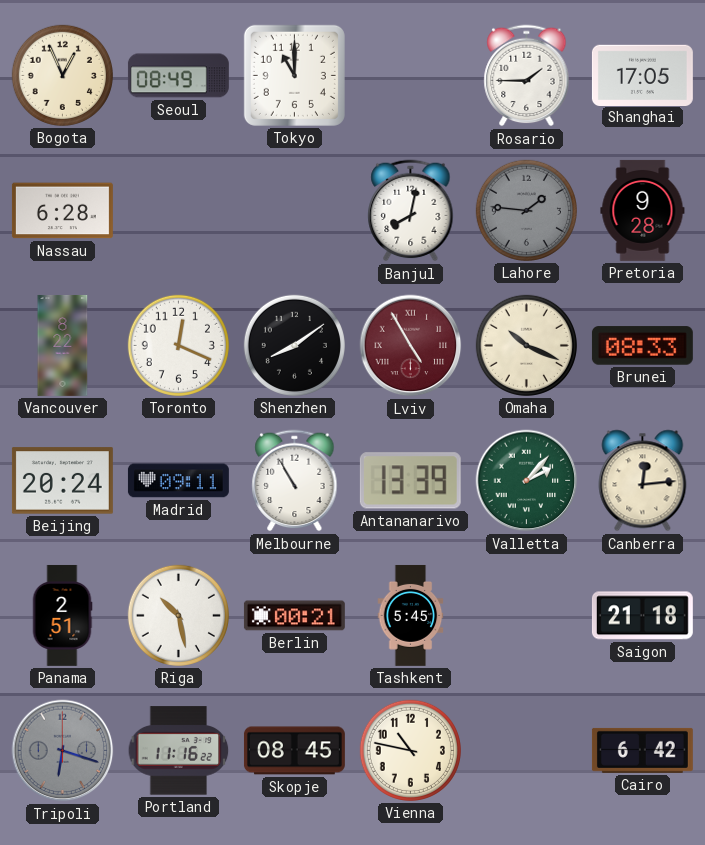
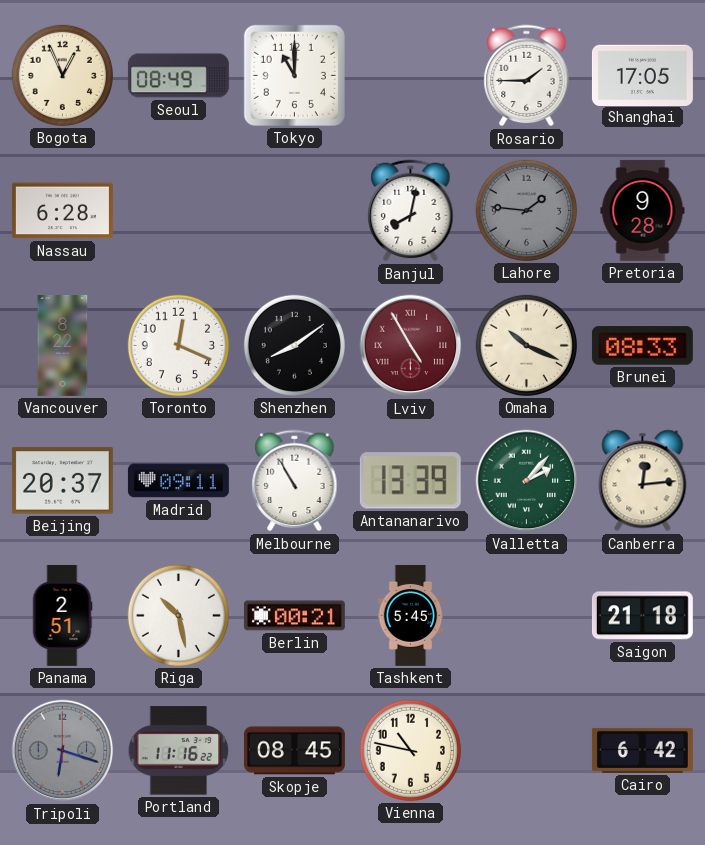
Beijing: 20:24 -> 20:37 (62, 481)
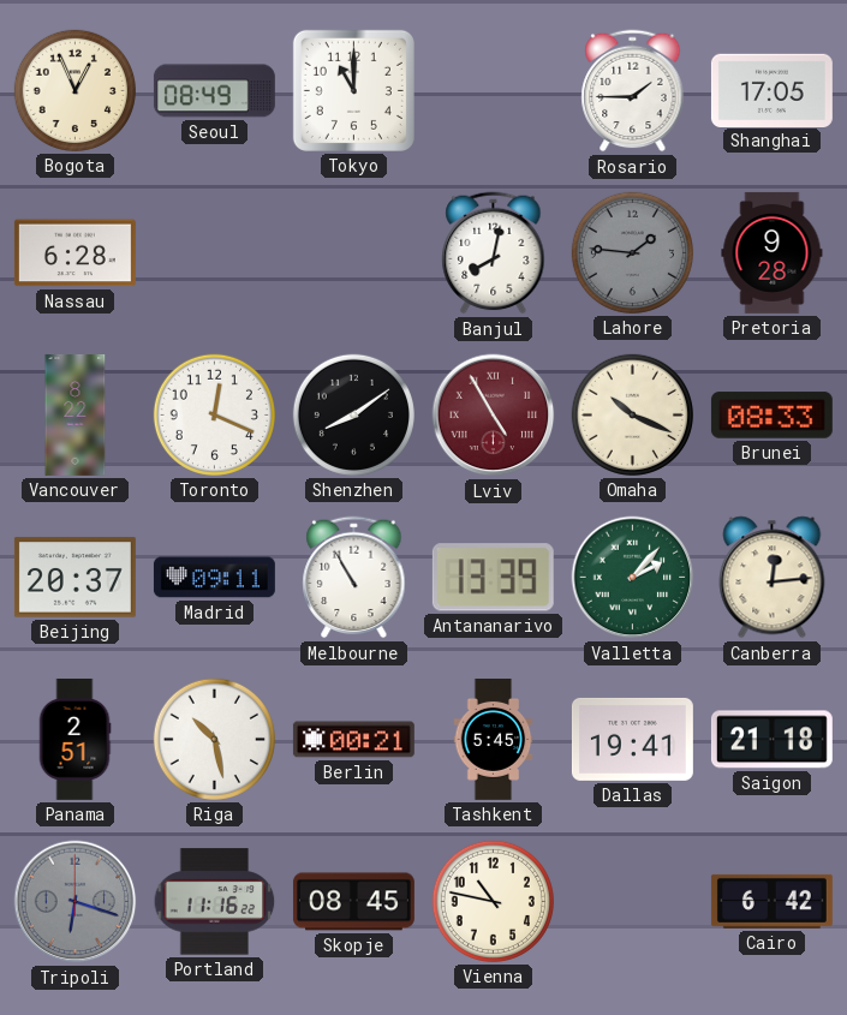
Dallas: none -> 19:41 (632, 739)
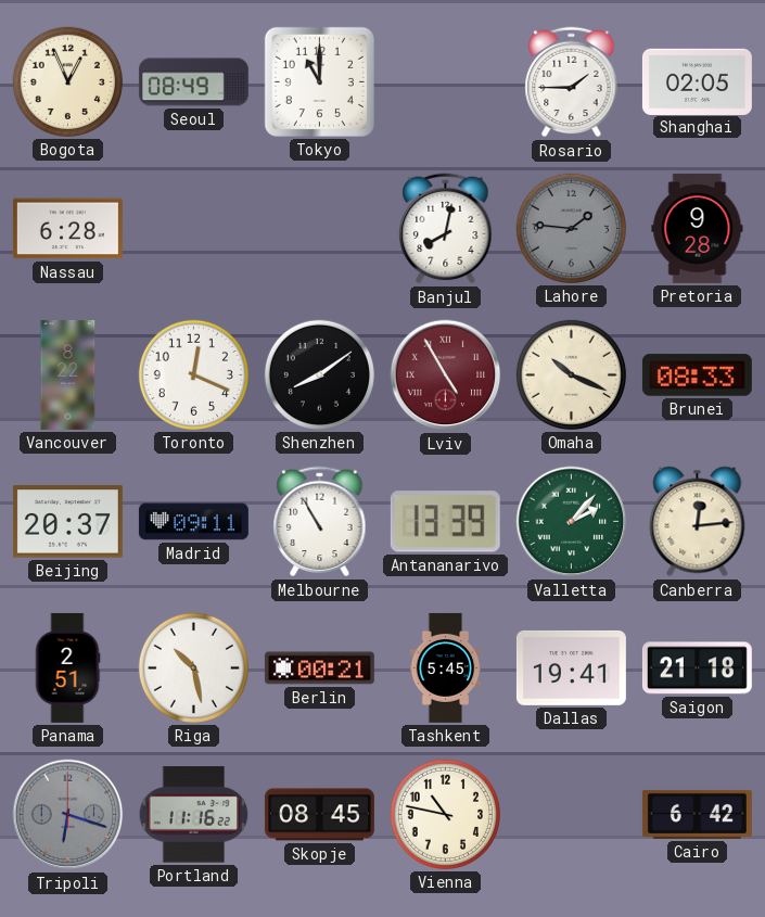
Shanghai: 17:05 -> 02:05 (697, 81)
